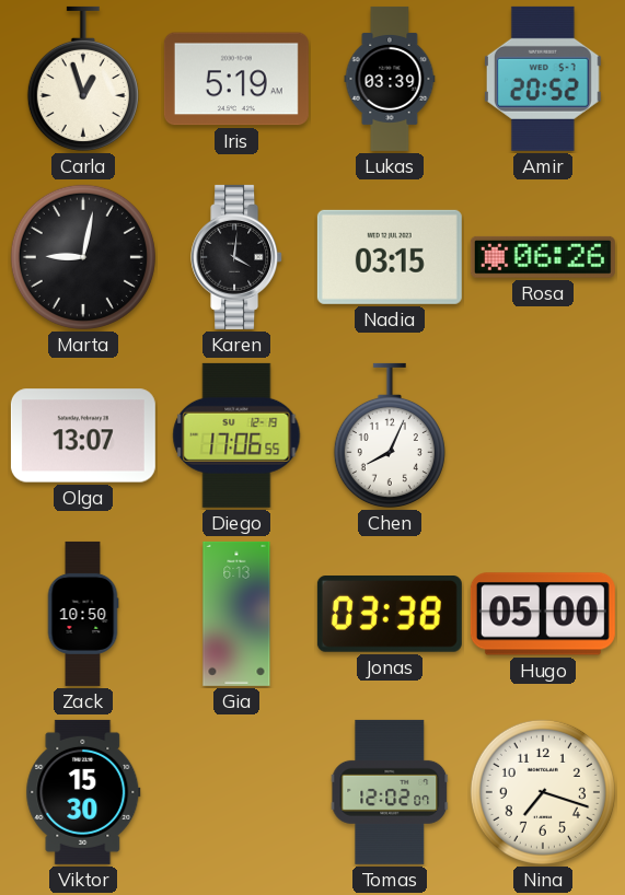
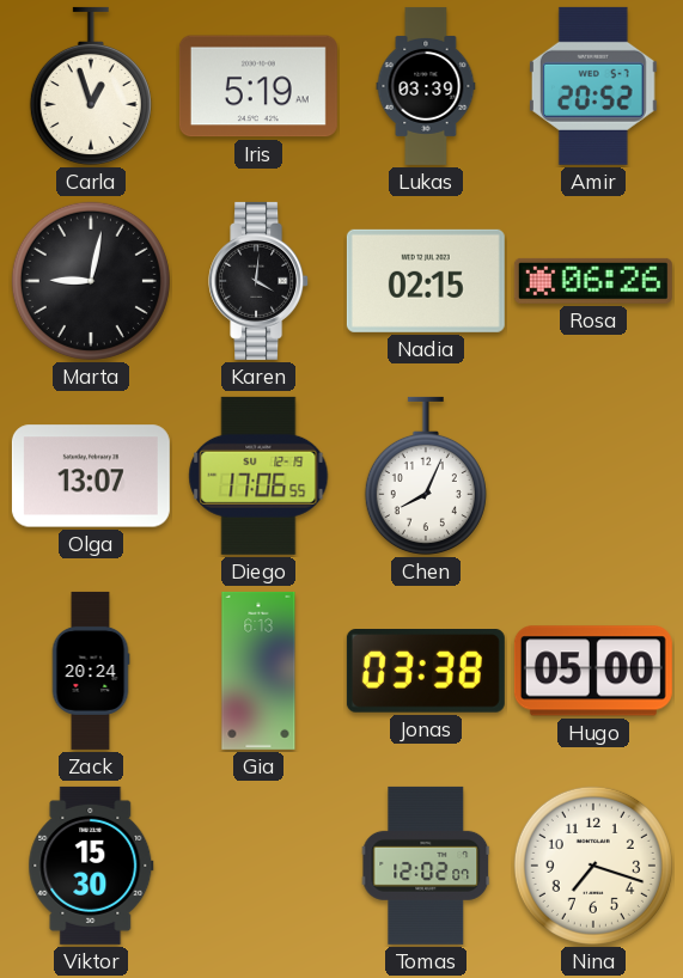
Nadia: 03:15 -> 02:15 (426, 281)
Zack: 10:50 -> 20:24 (91, 671)
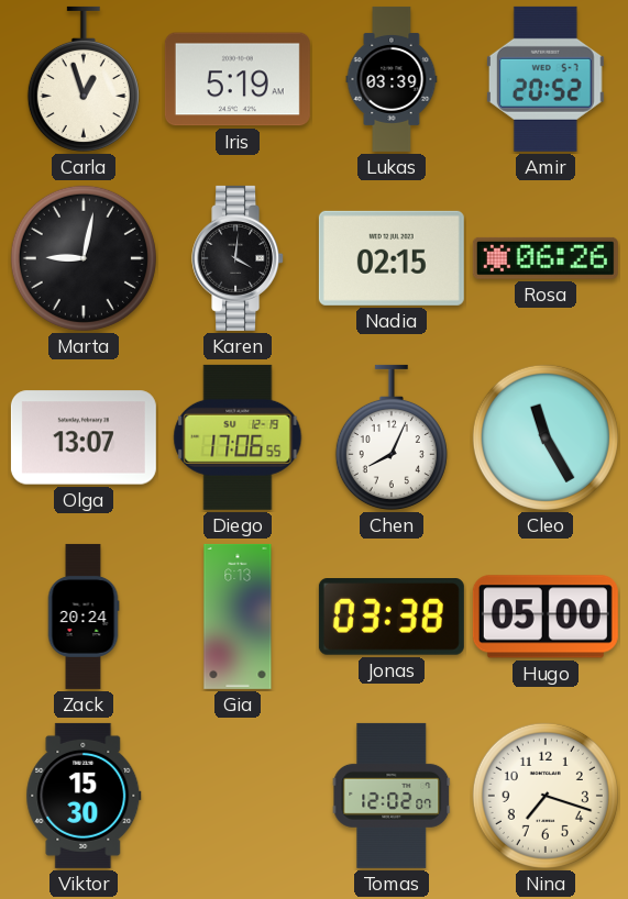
Cleo: none -> 11:25 (546, 437)
